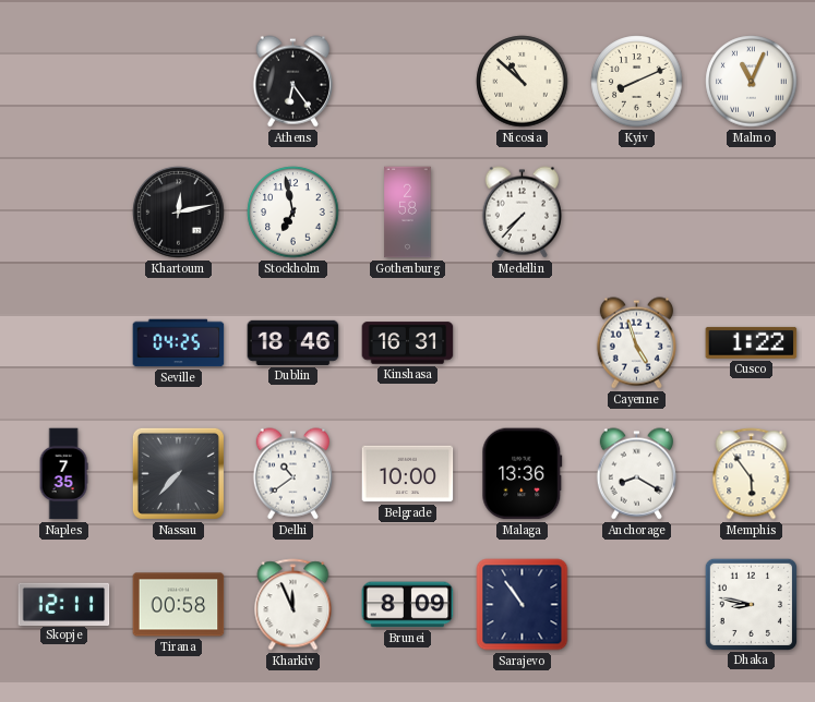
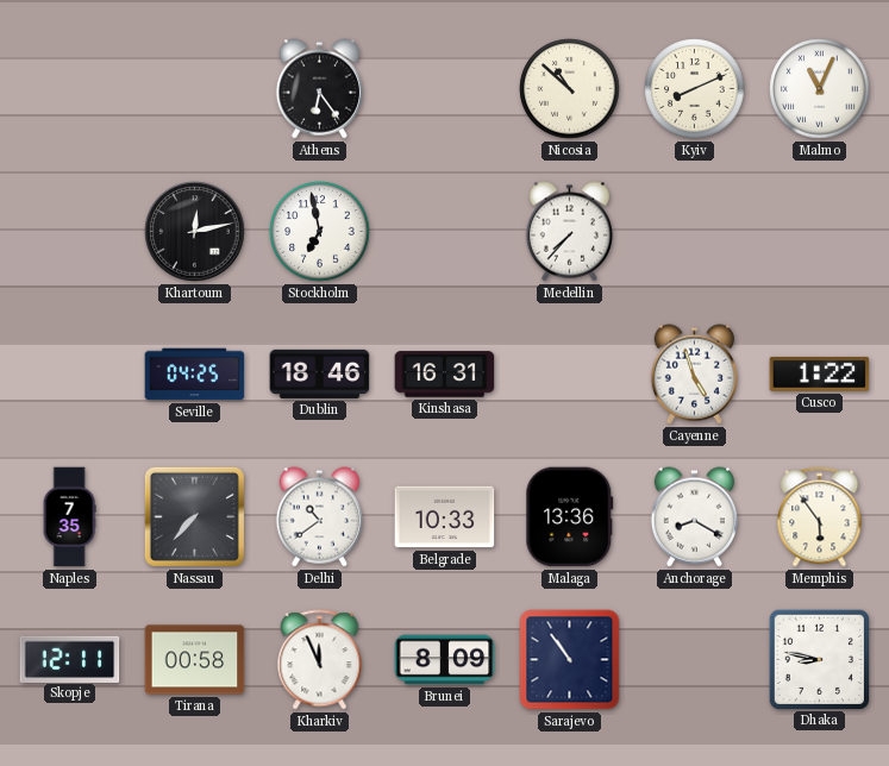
Gothenburg: 2:58 -> none (408, 213)
Belgrade: 10:00 -> 10:33 (445, 517)
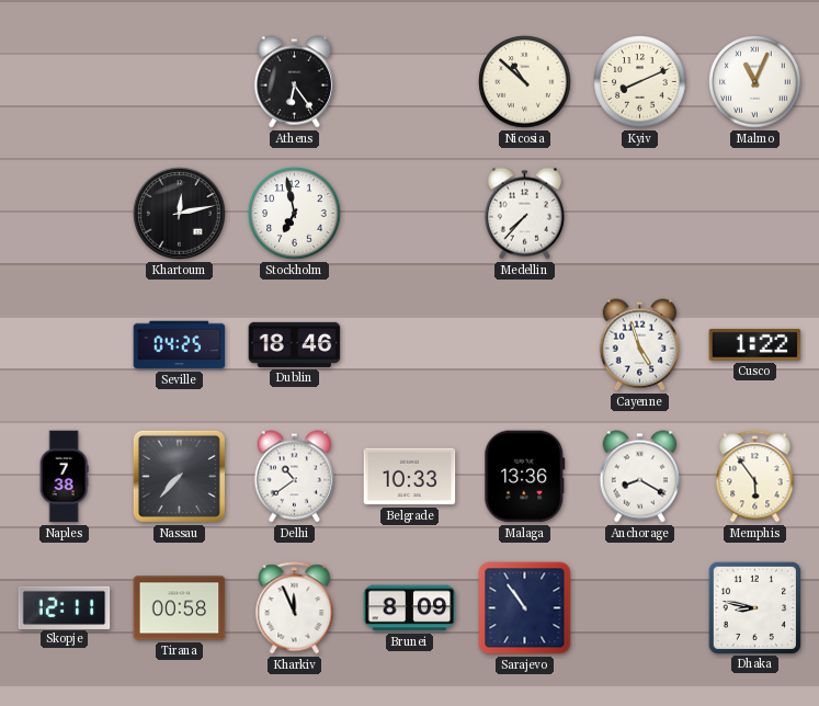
Kinshasa: 16:31 -> none (445, 375)
Naples: 7:35 -> 7:38 (64, 477)
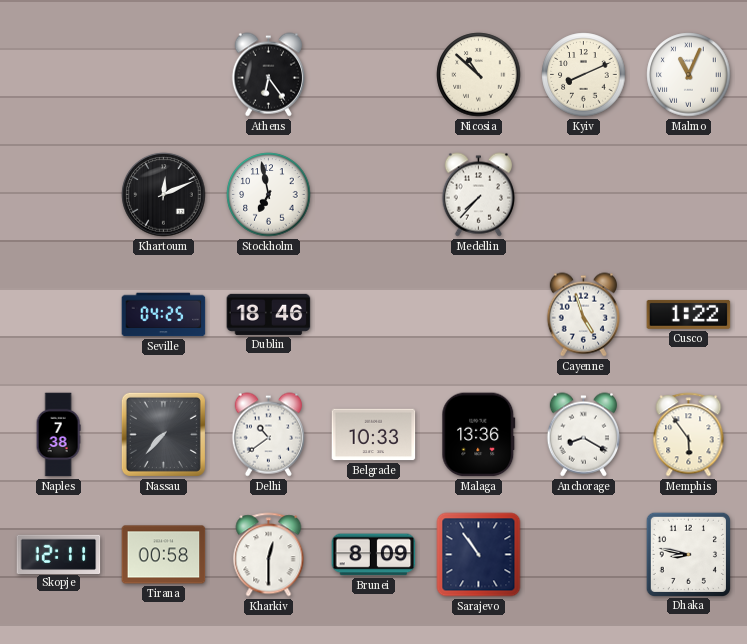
Khartoum: 12:13 -> 12:11 (164, 195)
Kharkiv: 11:56 -> 12:30 (269, 555)
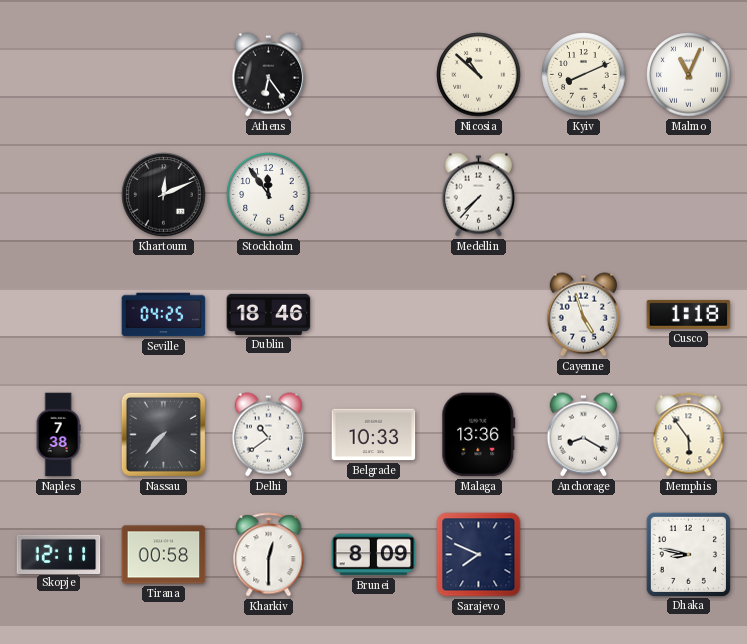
Stockholm: 6:58 -> 11:54 (269, 195)
Cusco: 1:22 -> 1:18 (689, 314)
Sarajevo: 10:54 -> 7:49 (479, 555)
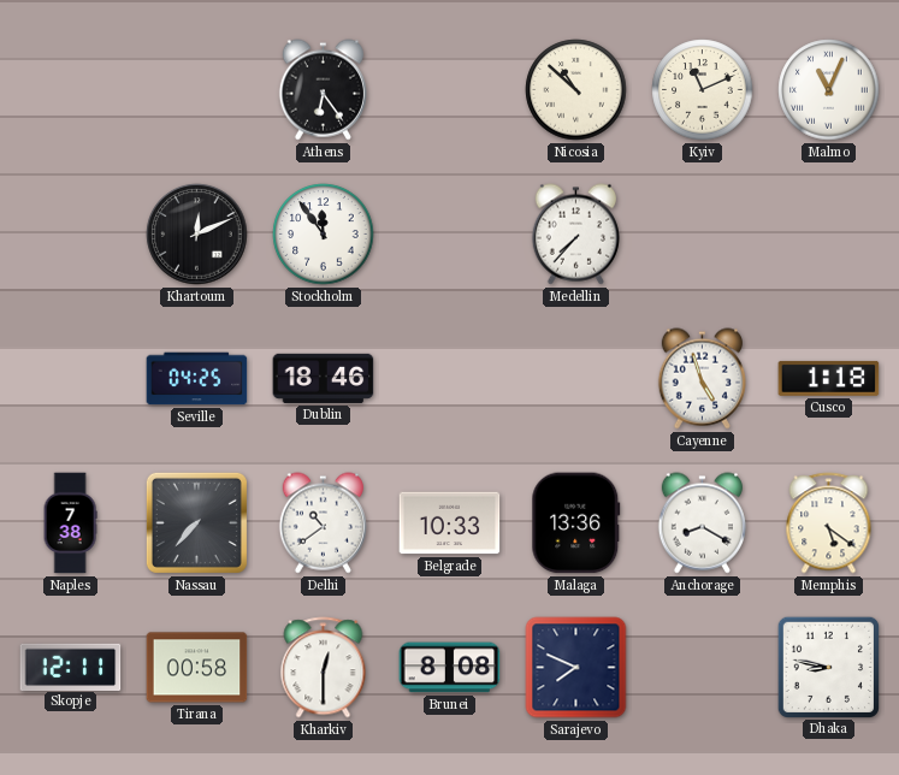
Kyiv: 8:11 -> 11:11 (703, 90)
Memphis: 5:54 -> 5:21 (829, 523)
Brunei: 8:09 -> 8:08 (450, 668)
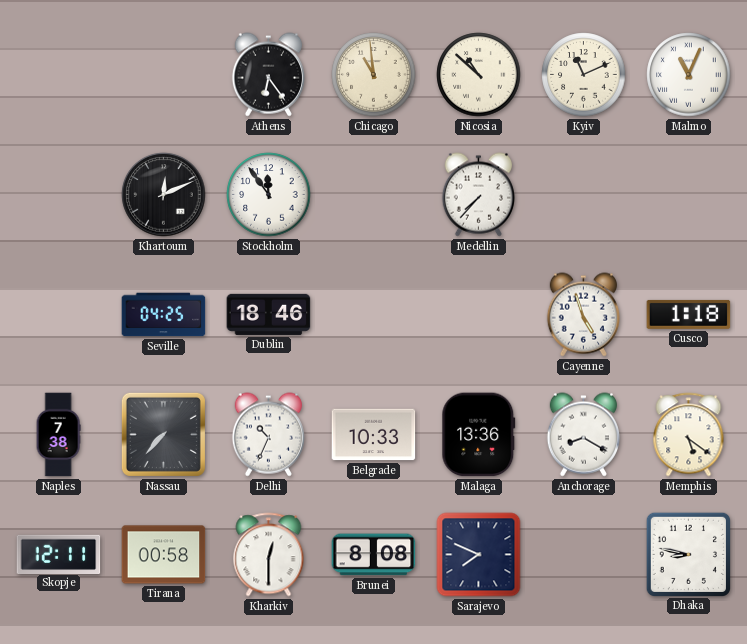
Chicago: none -> 10:59 (374, 75)
Delhi: 10:39 -> 10:34 (268, 435)
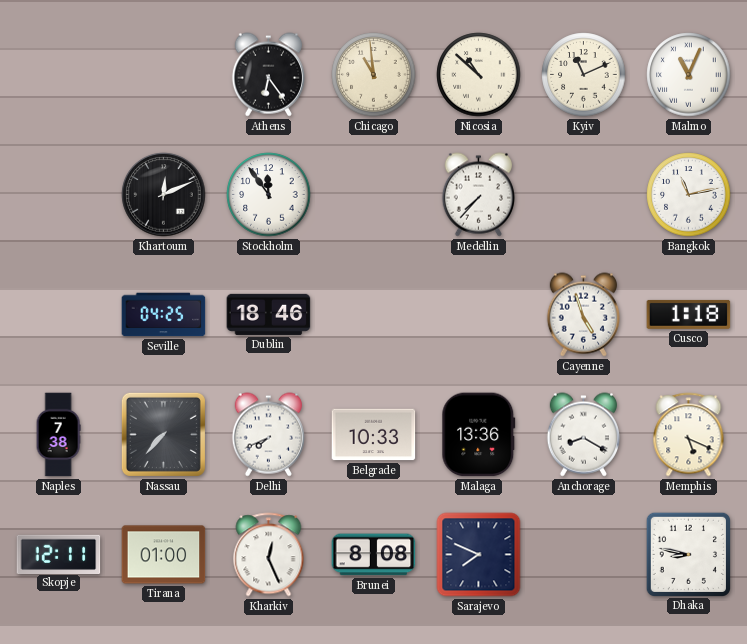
Bangkok: none -> 11:13 (689, 195)
Delhi: 10:34 -> 7:41 (268, 435)
Memphis: 5:21 -> 5:19 (689, 435)
Tirana: 00:58 -> 01:00 (164, 555)
Kharkiv: 12:30 -> 12:26 (269, 555)
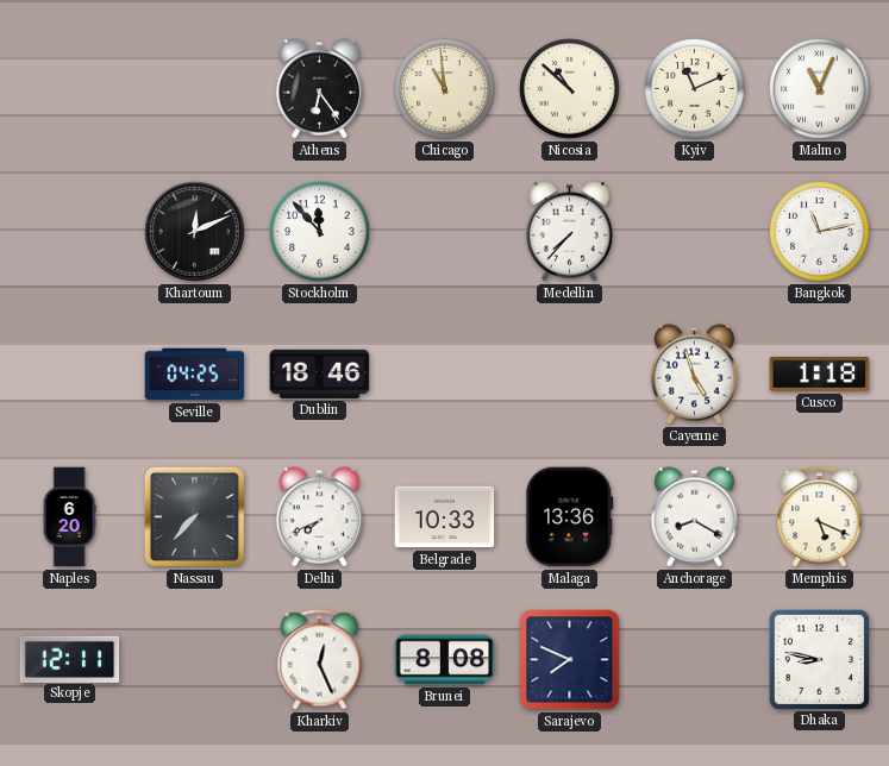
Stockholm: 11:54 -> 11:53 (320, 232)
Naples: 7:38 -> 6:20 (69, 517)
Tirana: 01:00 -> none (164, 555)
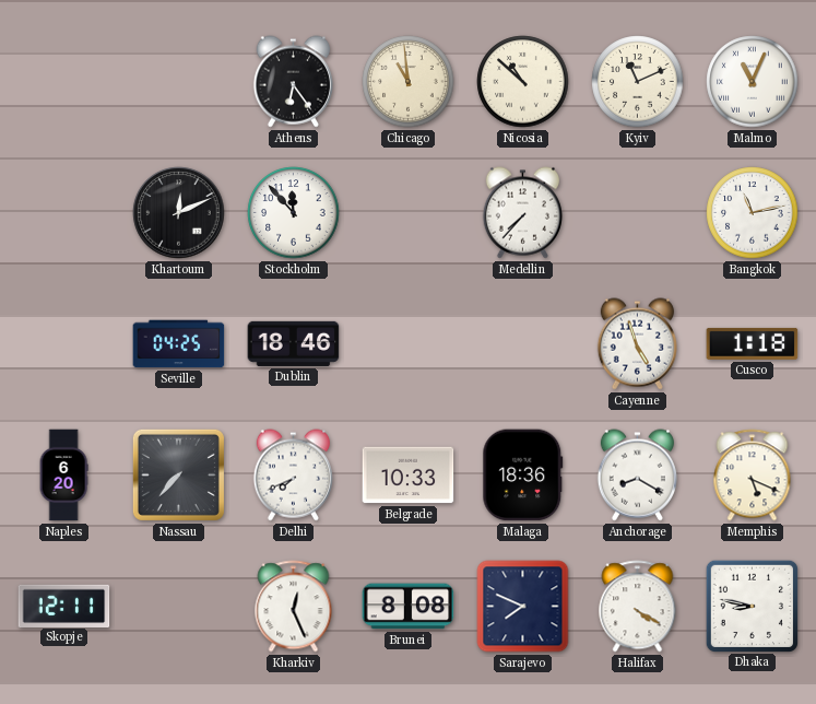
Malaga: 13:36 -> 18:36 (523, 476)
Halifax: none -> 4:20 (638, 607)
